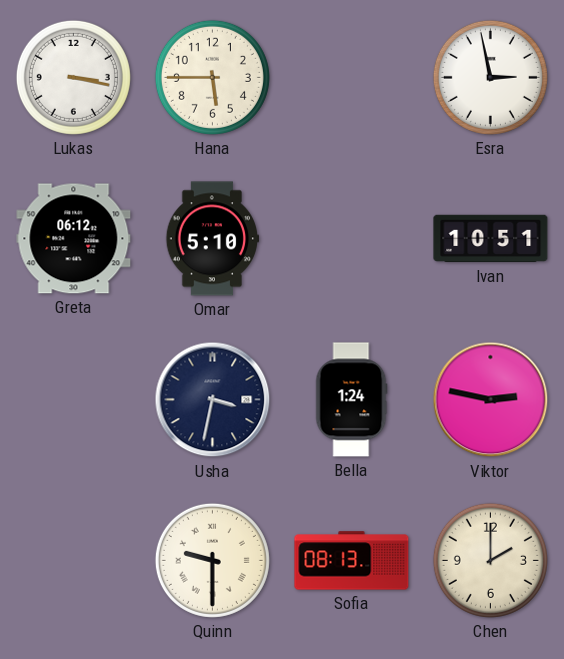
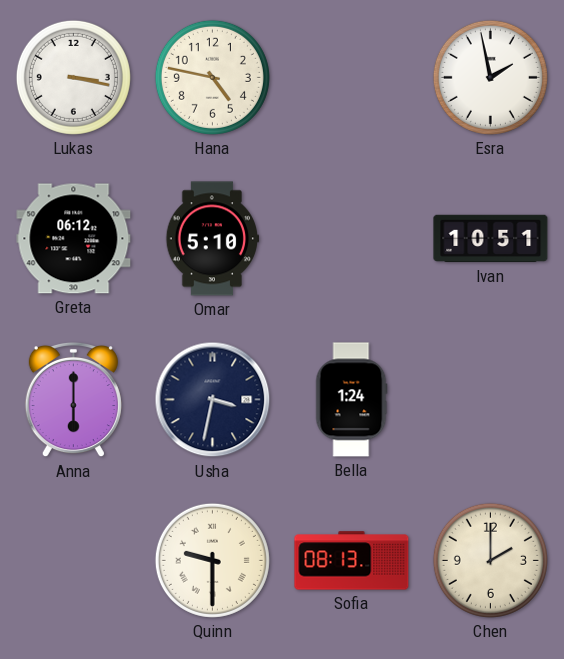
Hana: 5:45 -> 4:47 (212, 77)
Esra: 2:58 -> 1:58 (490, 77)
Anna: none -> 6:00 (73, 400)
Viktor: 2:47 -> none (491, 400)
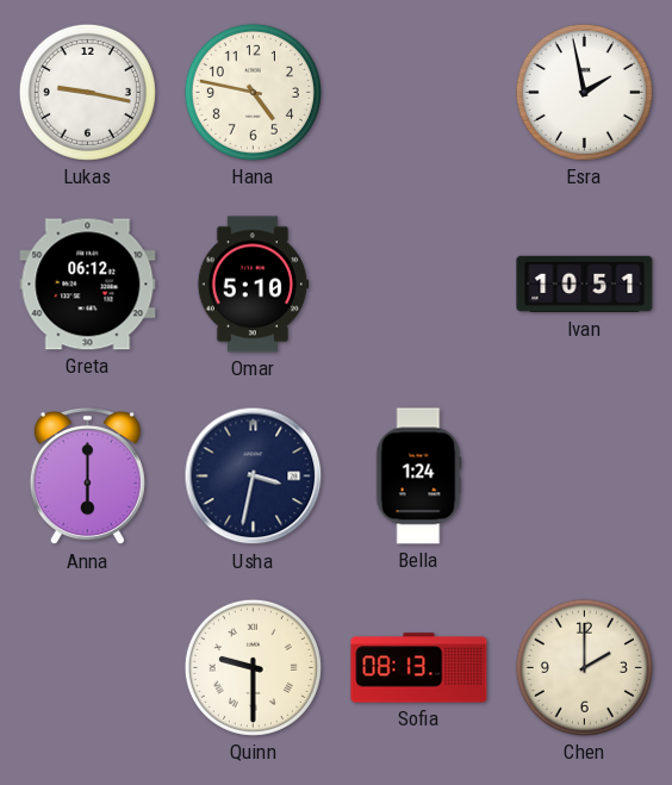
Lukas: 3:17 -> 9:17 (87, 92)
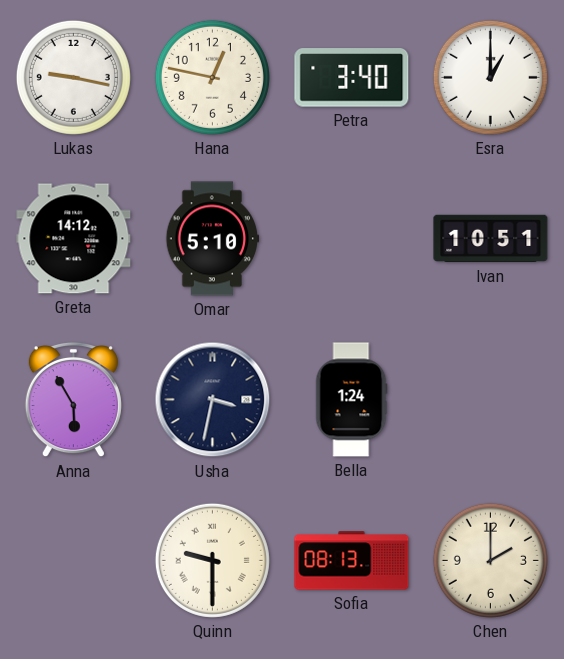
Hana: 4:47 -> 12:47 (212, 77)
Petra: none -> 3:40 (352, 78)
Esra: 1:58 -> 1:00 (490, 77)
Greta: 06:12 -> 14:12 (74, 239)
Anna: 6:00 -> 5:55 (73, 400)
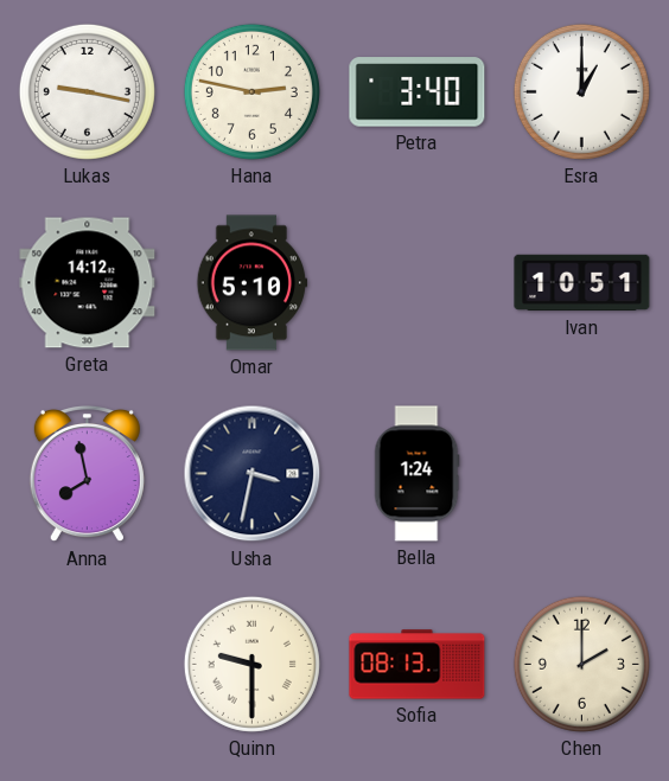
Hana: 12:47 -> 2:47 (251, 91)
Anna: 5:55 -> 7:58 (87, 474)
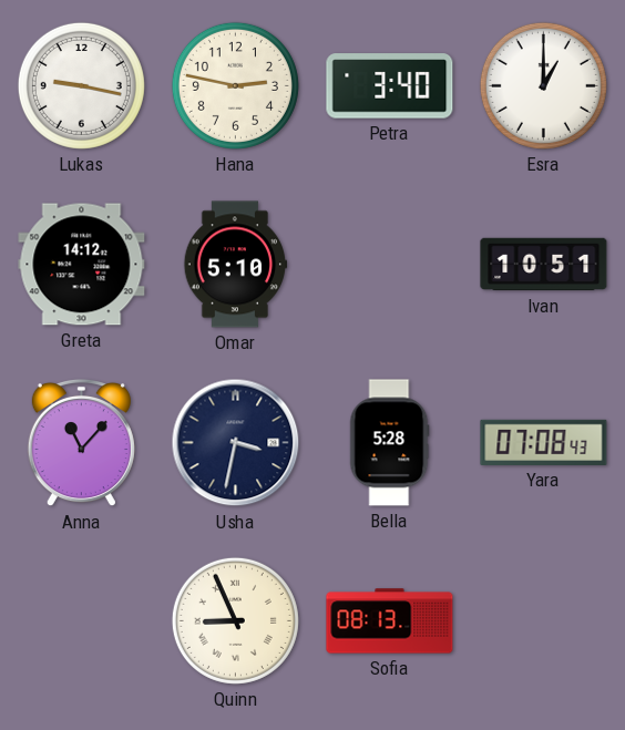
Anna: 7:58 -> 11:07 (81, 443)
Bella: 1:24 -> 5:28 (389, 443)
Yara: none -> 07:08 (544, 442)
Quinn: 9:30 -> 8:56 (235, 620)
Chen: 2:00 -> none (581, 664)
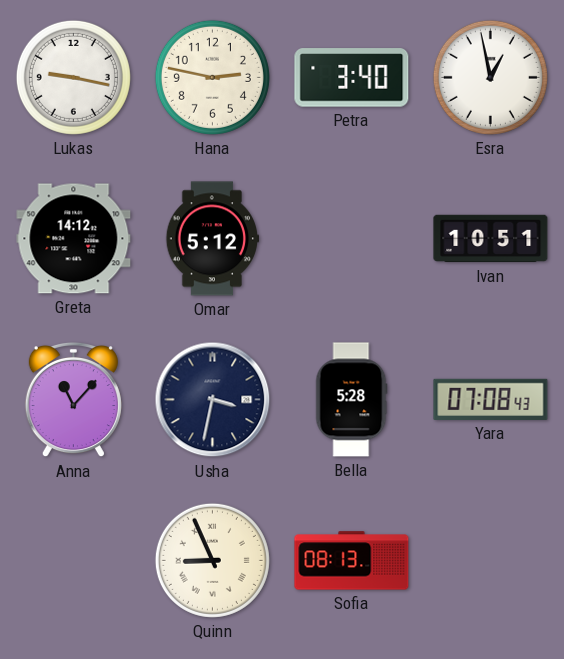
Esra: 1:00 -> 12:58 (490, 77)
Omar: 5:10 -> 5:12 (213, 239)
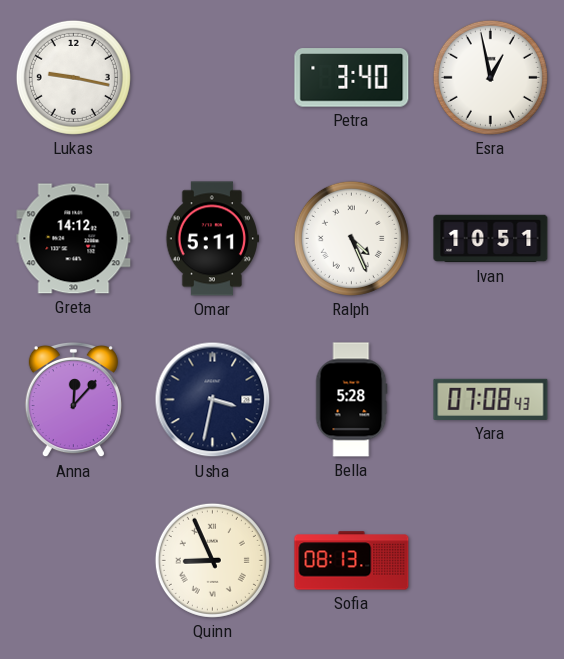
Hana: 2:47 -> none (212, 77)
Omar: 5:12 -> 5:11 (213, 239)
Ralph: none -> 4:26 (351, 238)
Anna: 11:07 -> 12:07 (73, 400)
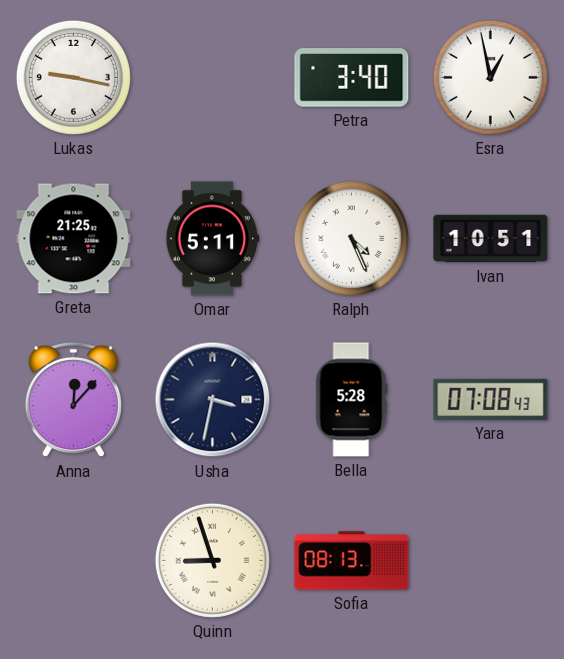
Greta: 14:12 -> 21:25 (74, 239)
Quinn: 8:56 -> 8:57 (212, 560)
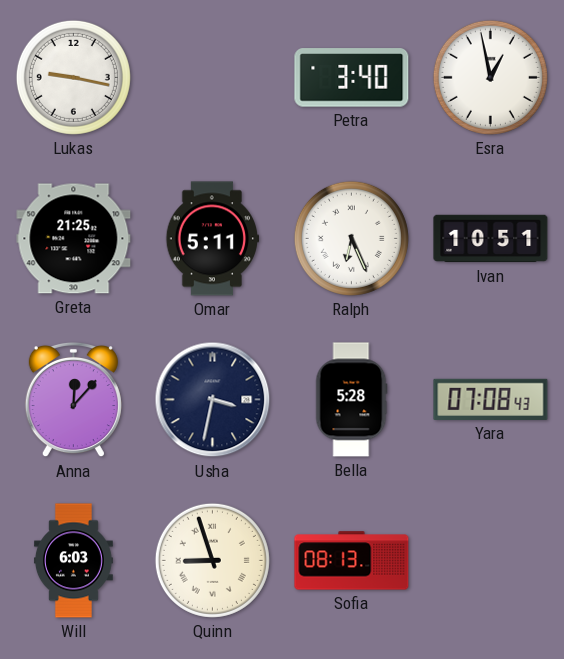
Ralph: 4:26 -> 6:26 (351, 238)
Will: none -> 6:03 (73, 561)
